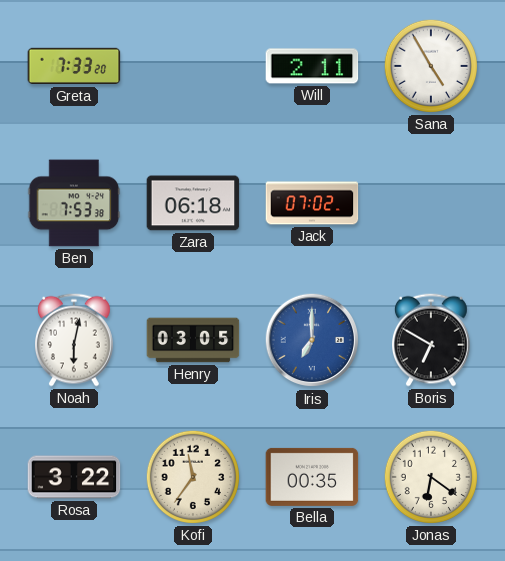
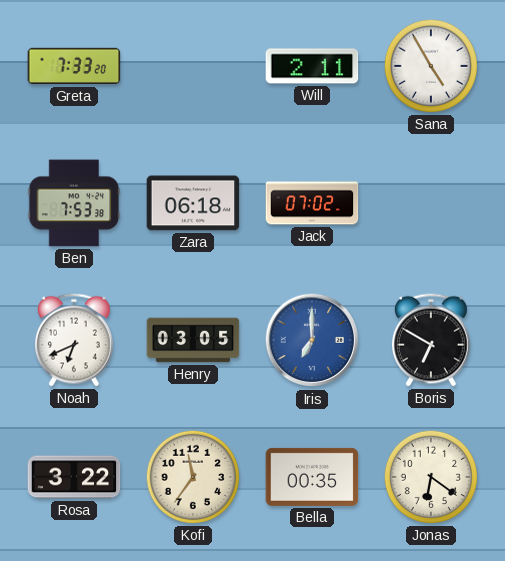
Noah: 6:02 -> 6:41 (75, 340)
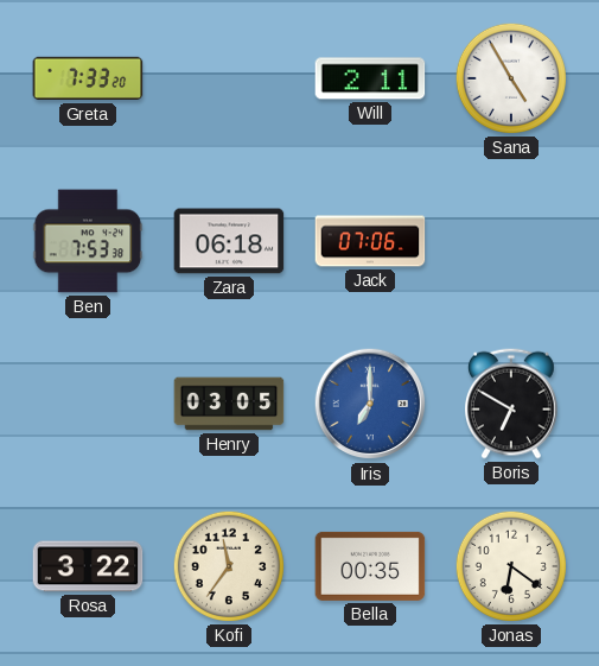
Jack: 07:02 -> 07:06 (370, 241)
Noah: 6:41 -> none (75, 340)
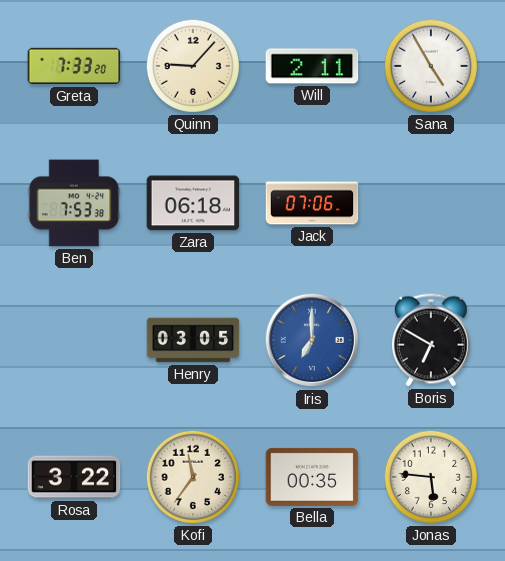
Quinn: none -> 9:07 (193, 66)
Jonas: 6:21 -> 5:46 (431, 477)
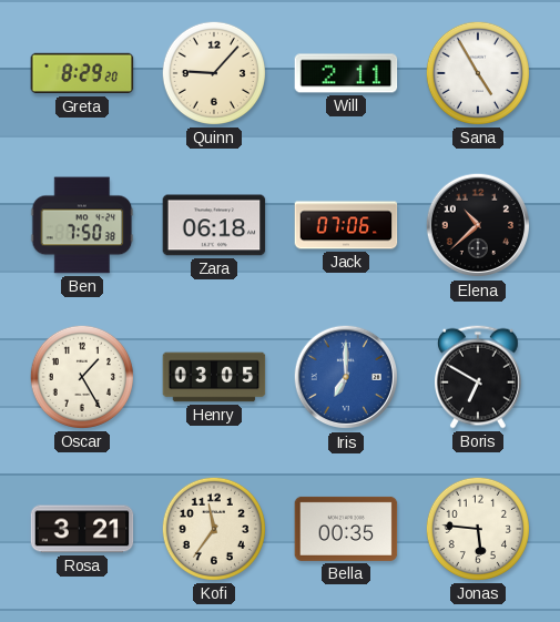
Greta: 7:33 -> 8:29 (82, 73)
Ben: 7:53 -> 7:50 (82, 225)
Elena: none -> 10:38 (478, 225)
Oscar: none -> 1:25 (82, 377)
Rosa: 3:22 -> 3:21 (82, 529)
